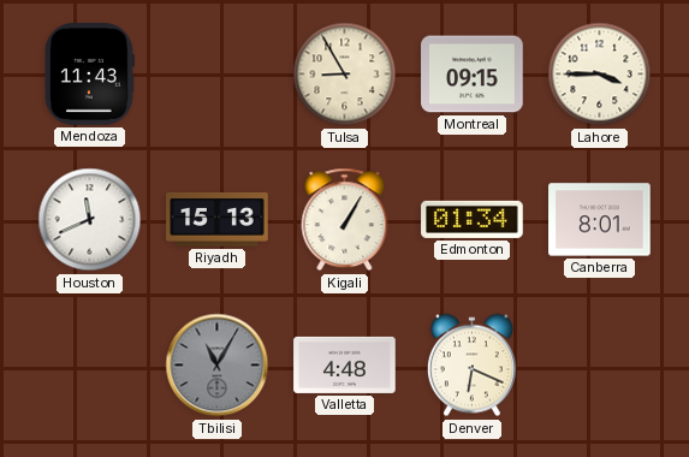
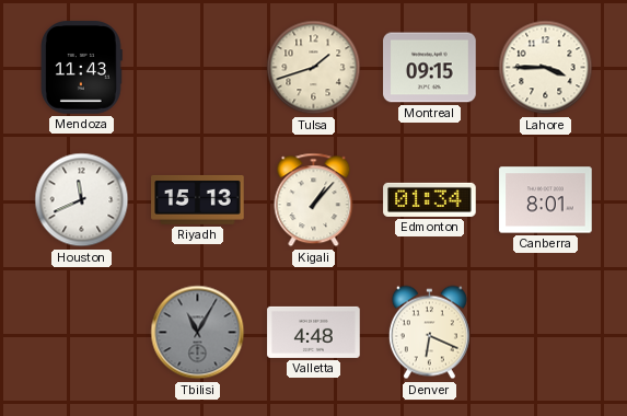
Tulsa: 8:55 -> 1:42 (314, 68)
Kigali: 1:05 -> 1:07 (314, 200)
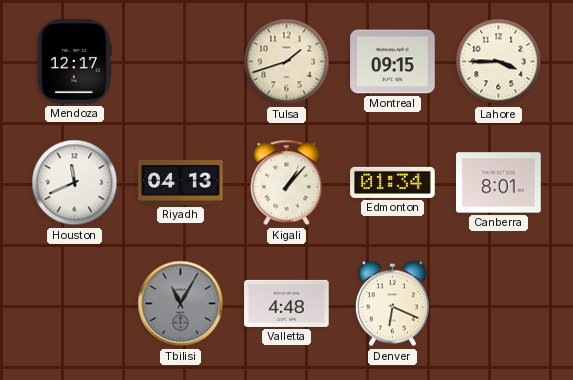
Mendoza: 11:43 -> 12:17 (74, 62)
Riyadh: 15:13 -> 04:13 (181, 182)
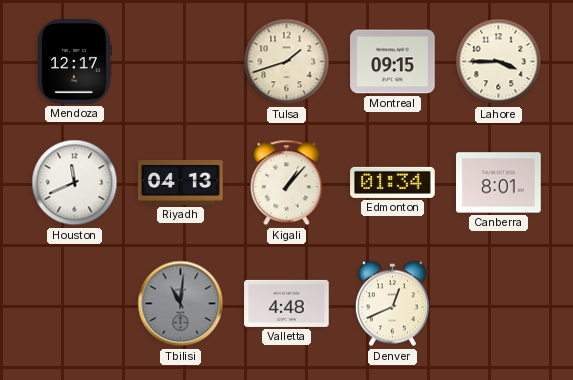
Tbilisi: 11:05 -> 11:01 (181, 304)
Denver: 6:19 -> 12:41 (392, 304)
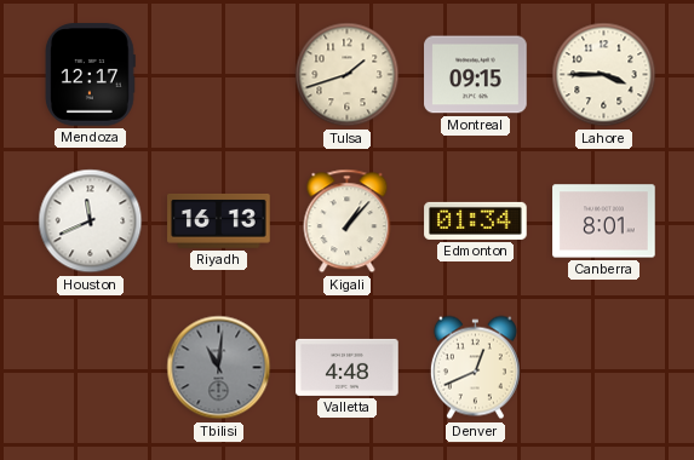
Riyadh: 04:13 -> 16:13 (219, 220)
